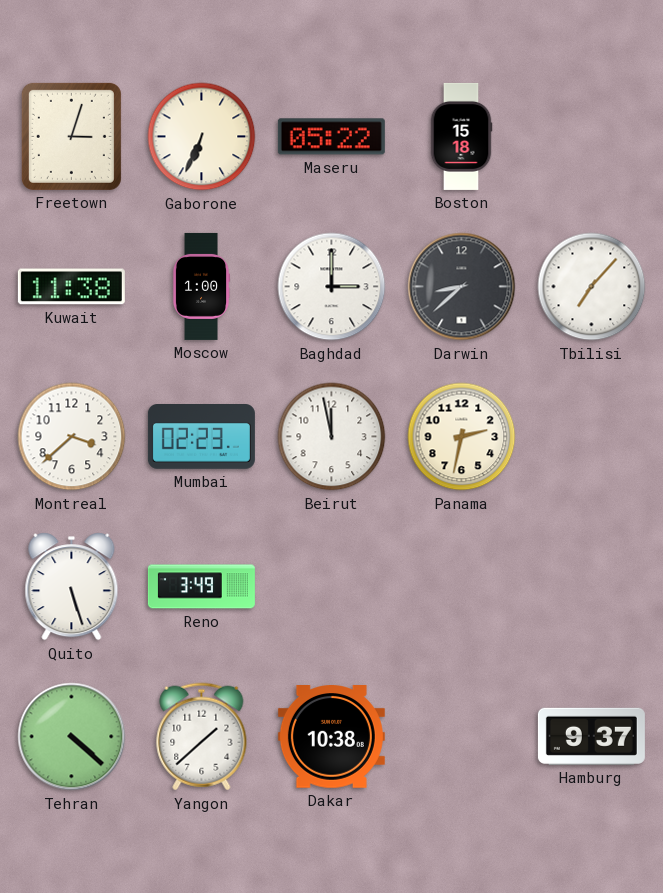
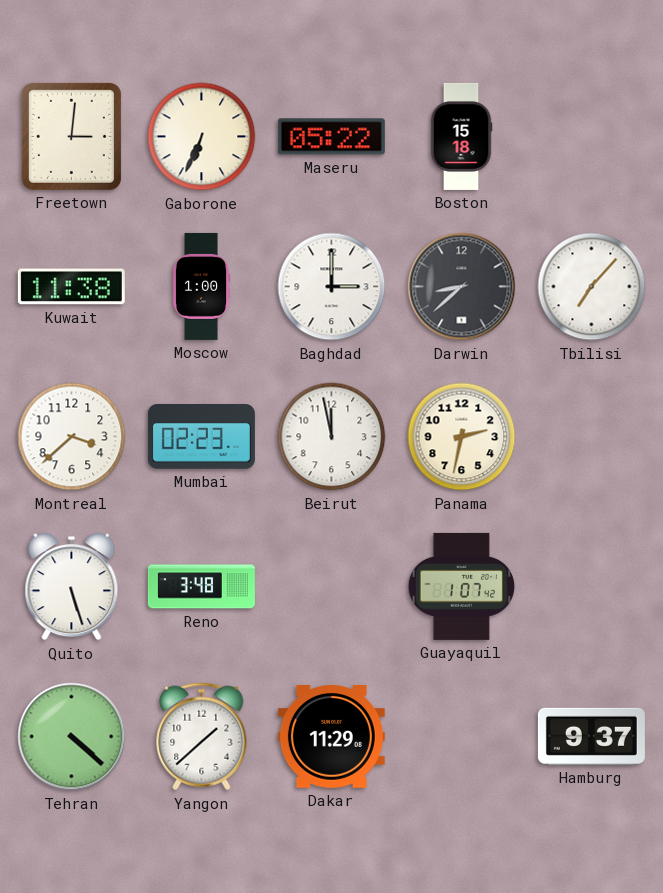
Freetown: 3:03 -> 3:01 (71, 136)
Reno: 3:49 -> 3:48 (201, 587)
Guayaquil: none -> 1:07 (461, 586)
Dakar: 10:38 -> 11:29 (331, 737)
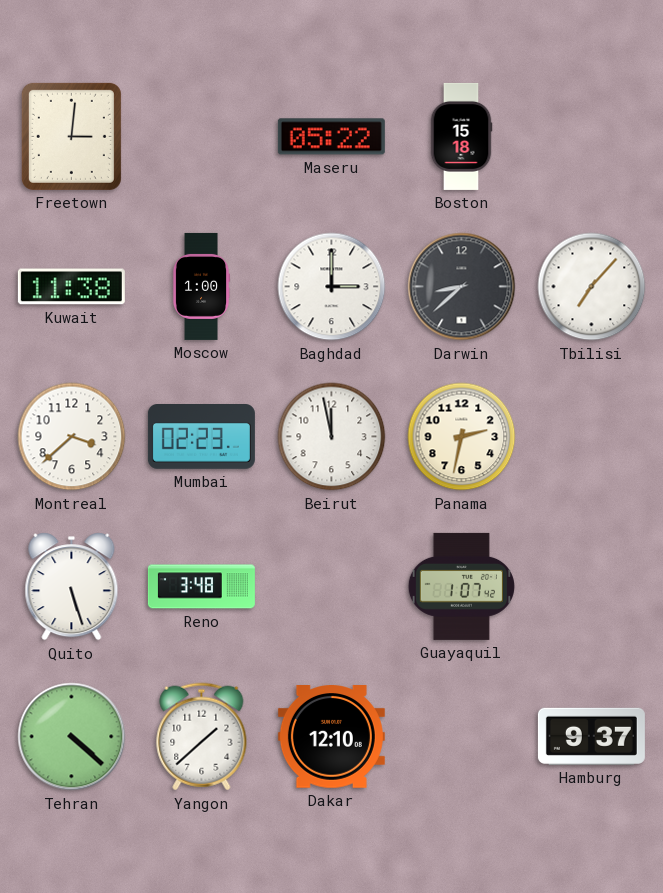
Gaborone: 6:34 -> none (202, 137)
Dakar: 11:29 -> 12:10 (331, 737)
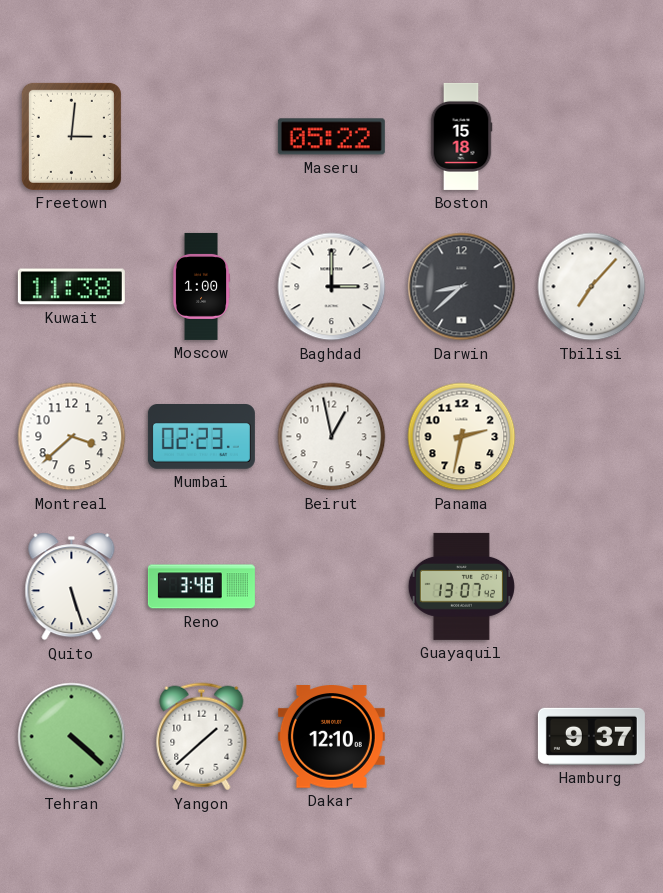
Beirut: 11:58 -> 12:58 (332, 437)
Guayaquil: 1:07 -> 13:07 (461, 586)
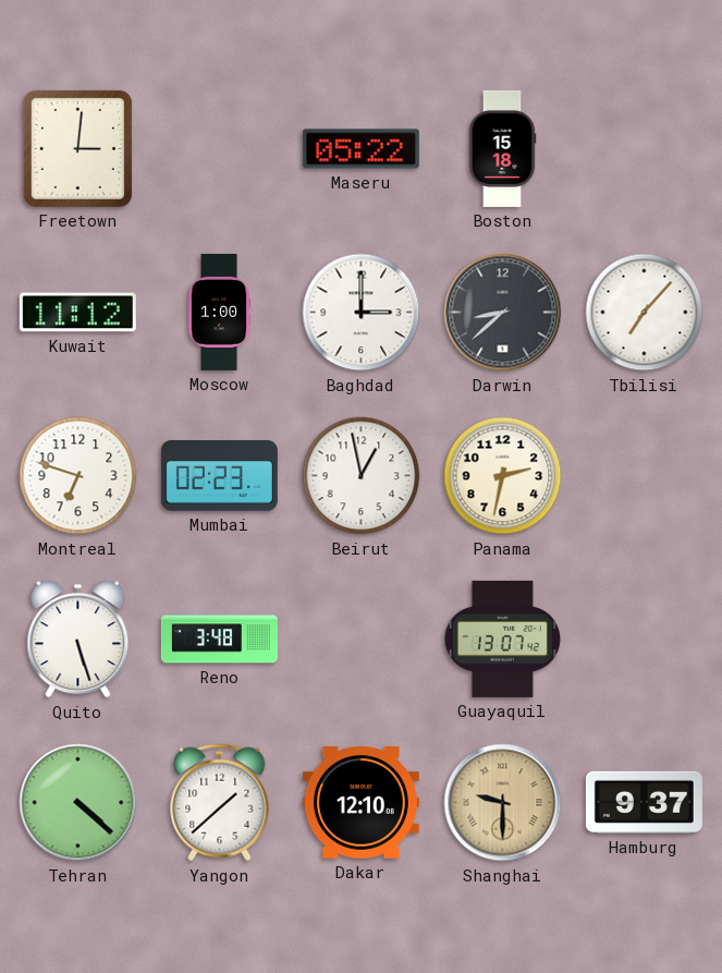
Kuwait: 11:38 -> 11:12 (77, 313)
Montreal: 3:38 -> 6:48 (78, 476)
Shanghai: none -> 9:30 (503, 803)
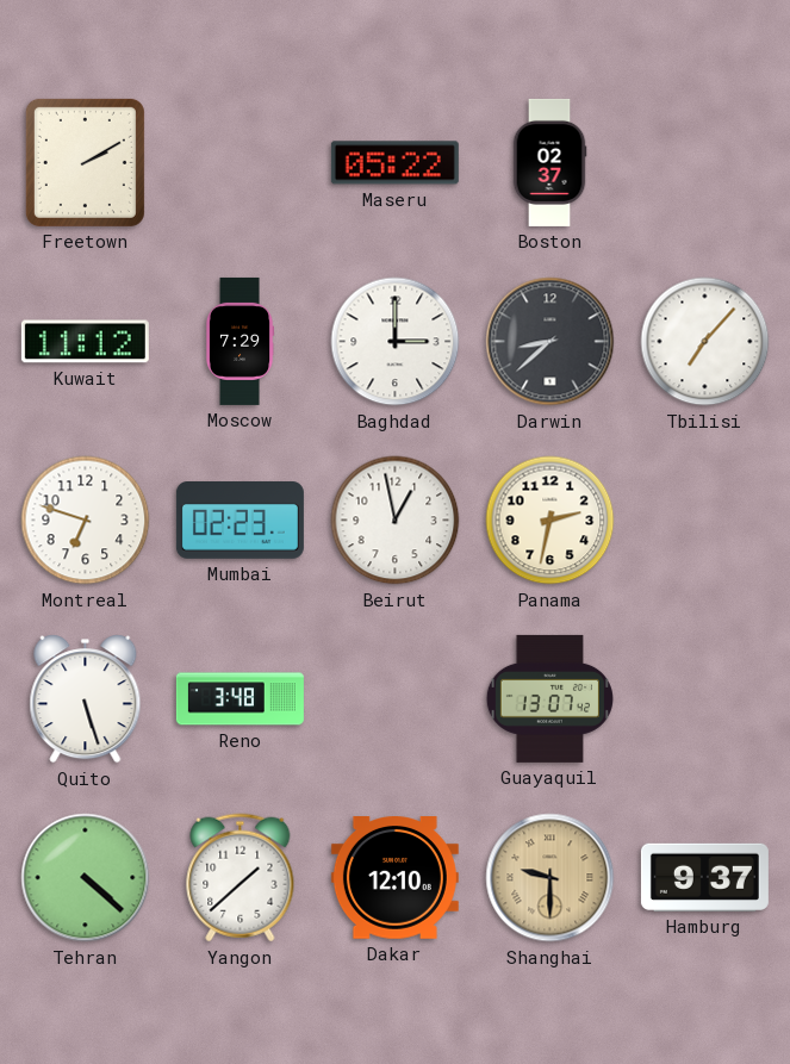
Freetown: 3:01 -> 2:10 (85, 162)
Boston: 15:18 -> 02:37 (549, 162)
Moscow: 1:00 -> 7:29 (240, 341)
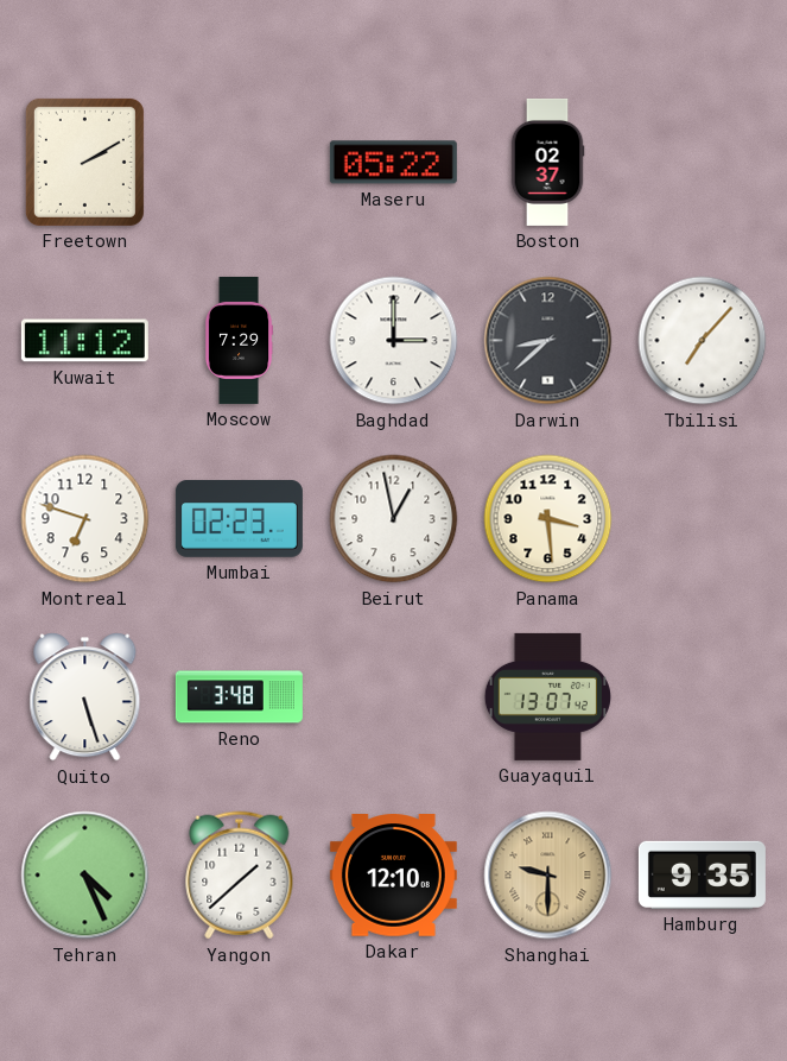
Panama: 2:32 -> 3:29 (548, 519)
Tehran: 4:22 -> 4:26 (85, 876)
Hamburg: 9:37 -> 9:35 (702, 874)
